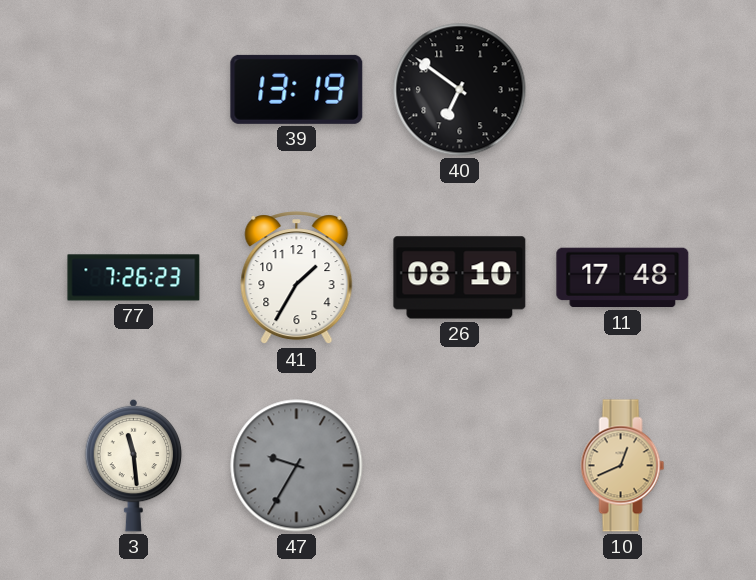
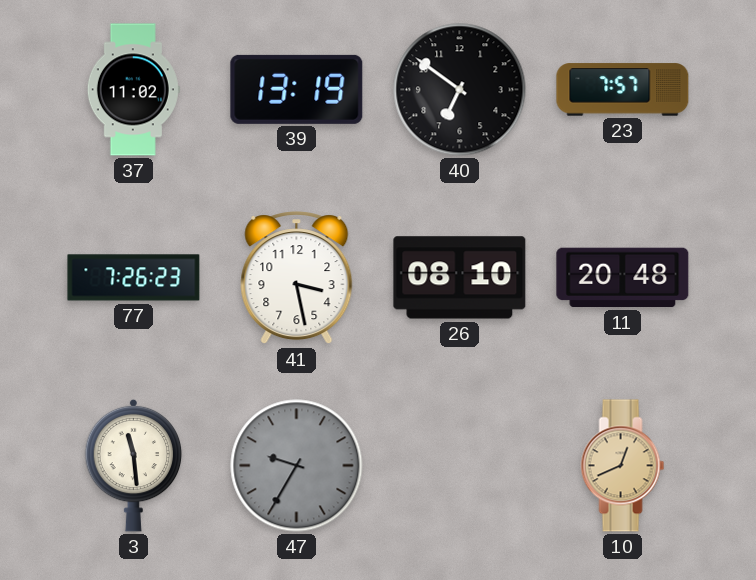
37: none -> 11:02 (133, 90)
23: none -> 7:57 (623, 90)
41: 1:35 -> 3:28 (297, 278)
11: 17:48 -> 20:48 (623, 278)
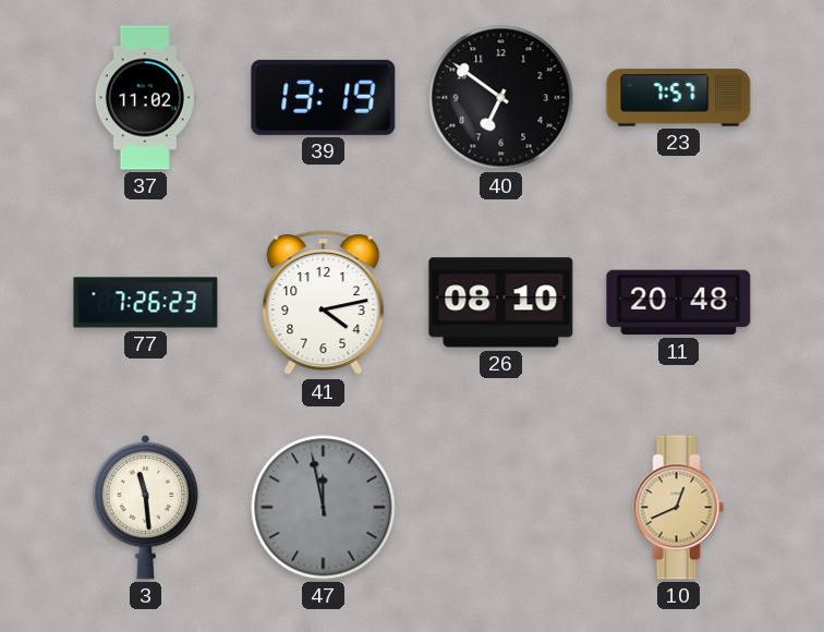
41: 3:28 -> 4:13 (324, 303)
47: 9:35 -> 11:58 (324, 508)
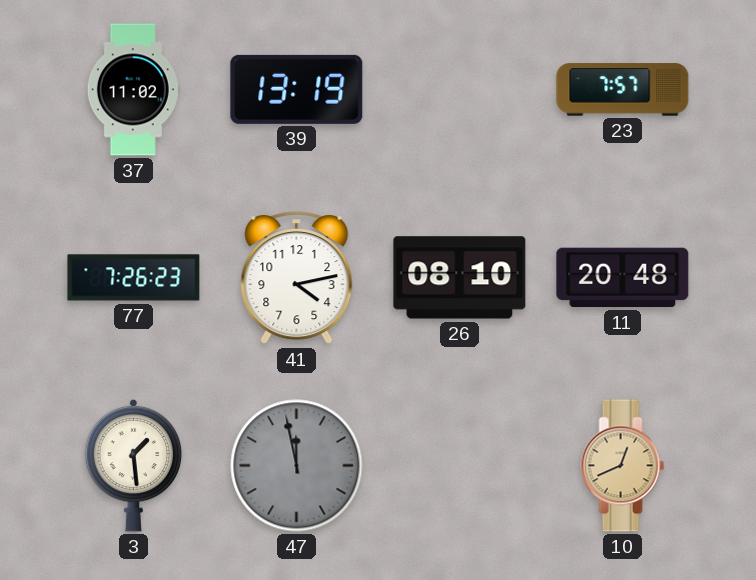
40: 6:51 -> none (501, 98)
3: 11:29 -> 1:29 (134, 465)
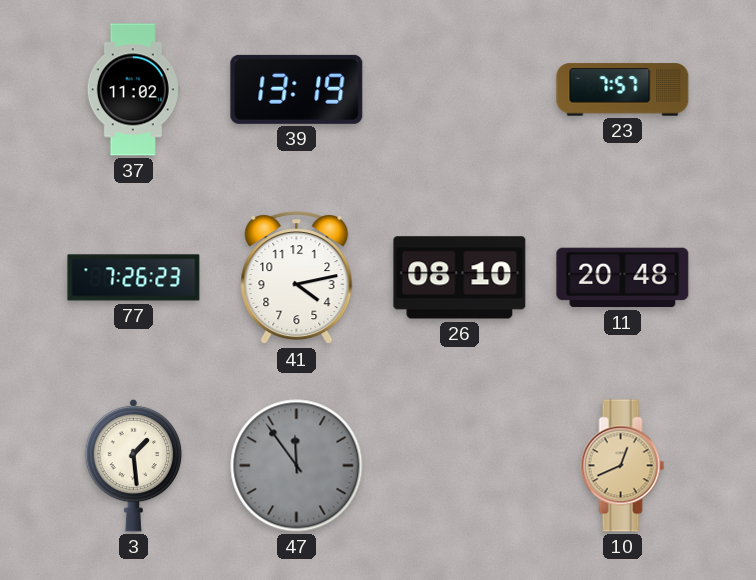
47: 11:58 -> 11:54 (297, 466)
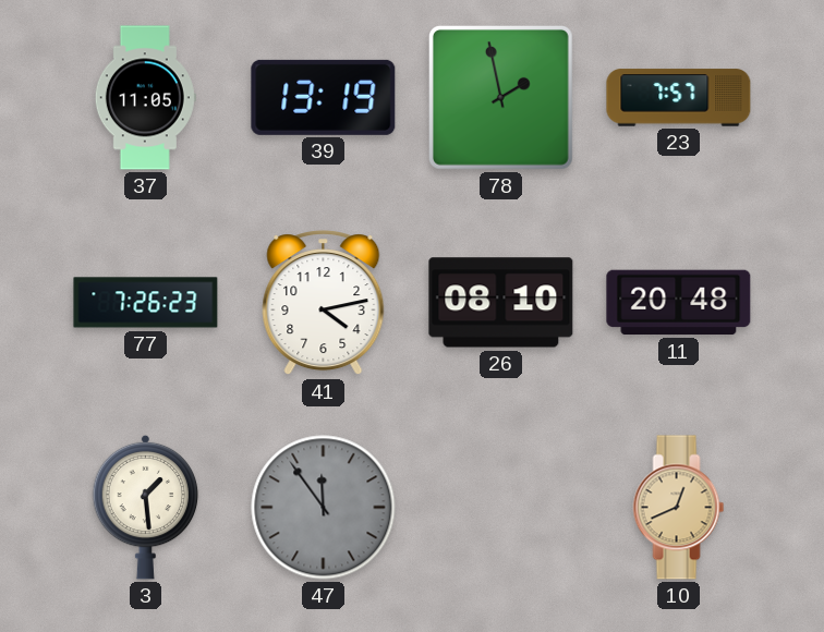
37: 11:02 -> 11:05 (145, 98)
78: none -> 1:58 (500, 97)
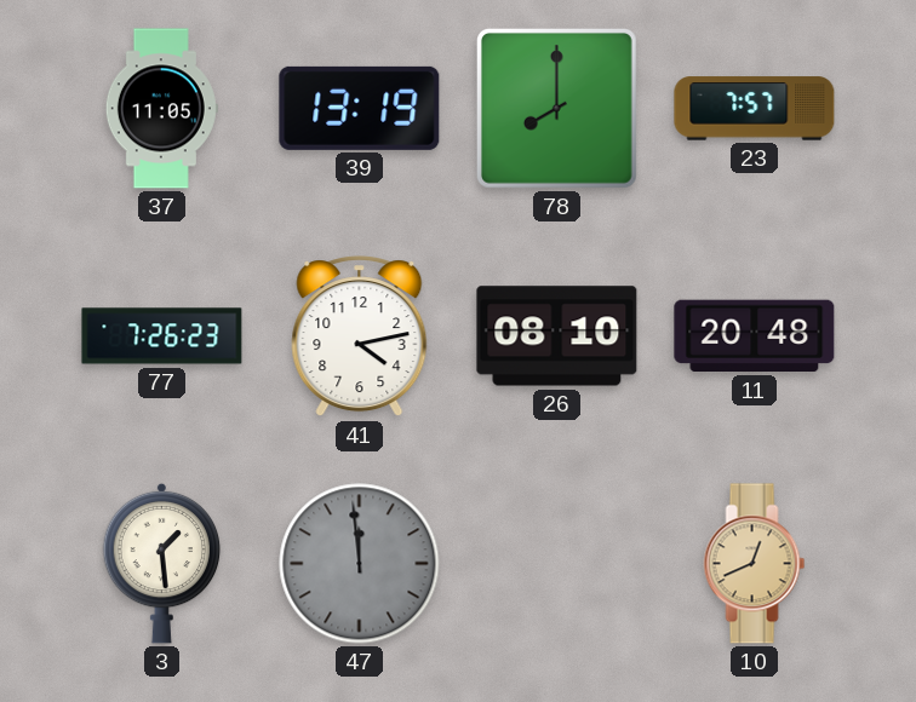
78: 1:58 -> 8:00 (556, 108)
47: 11:54 -> 11:59 (360, 564)
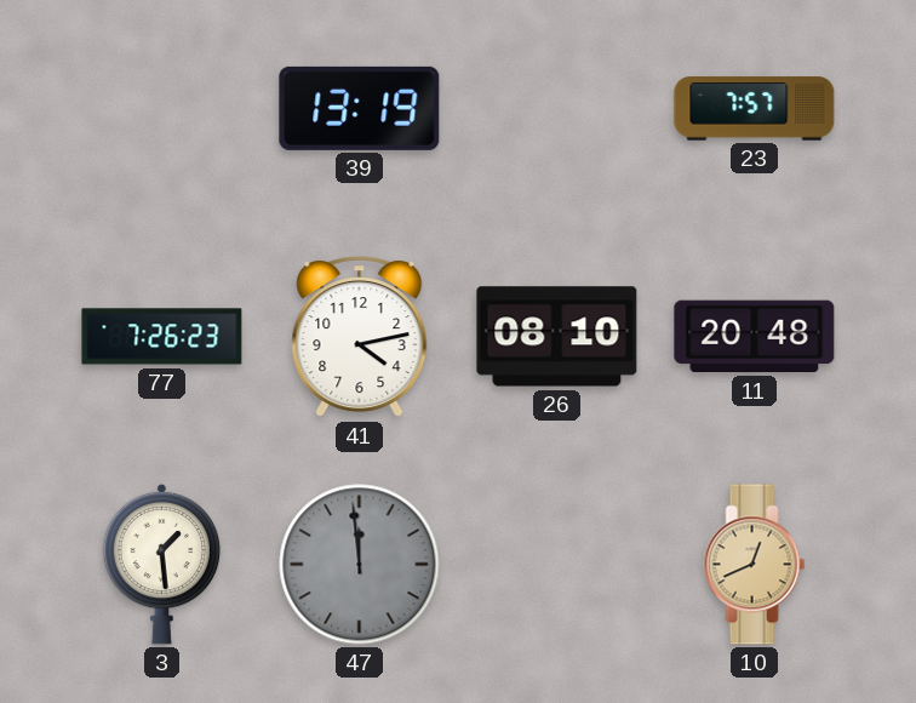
37: 11:05 -> none (161, 109)
78: 8:00 -> none (556, 108)
